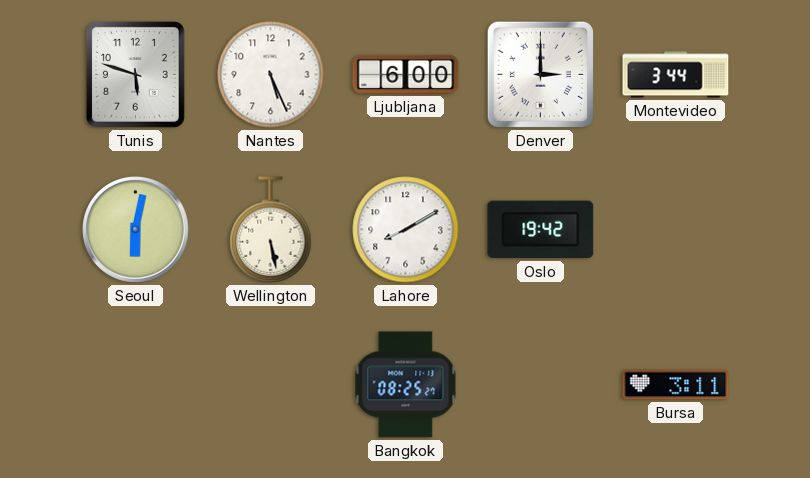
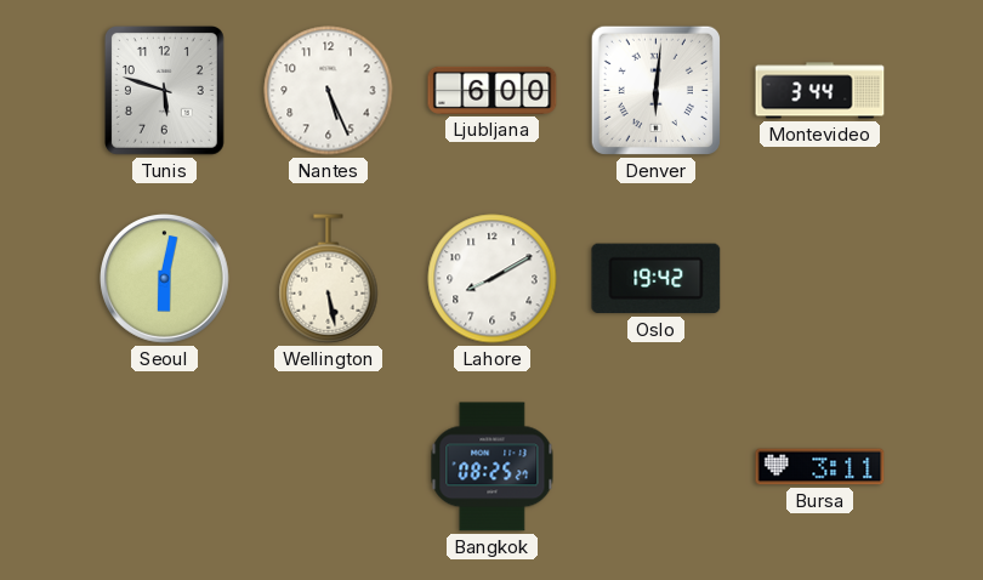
Denver: 3:00 -> 6:01 (655, 90)
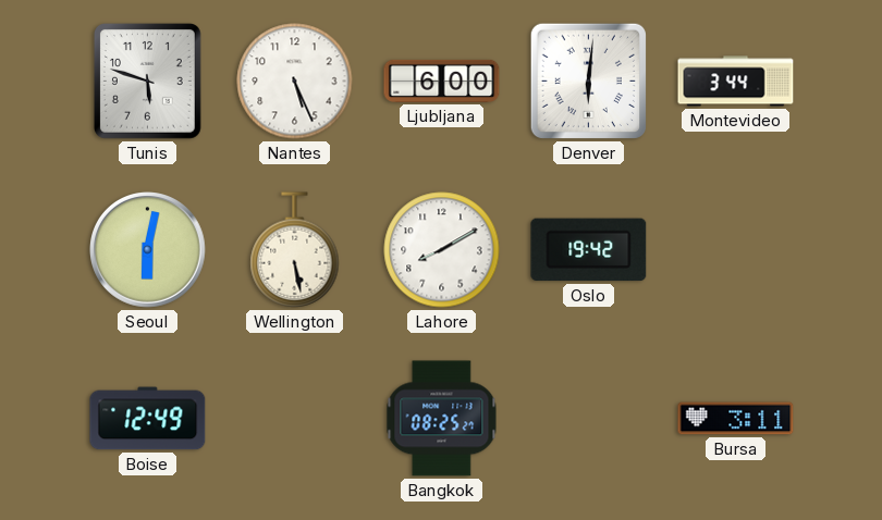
Boise: none -> 12:49 (148, 419)
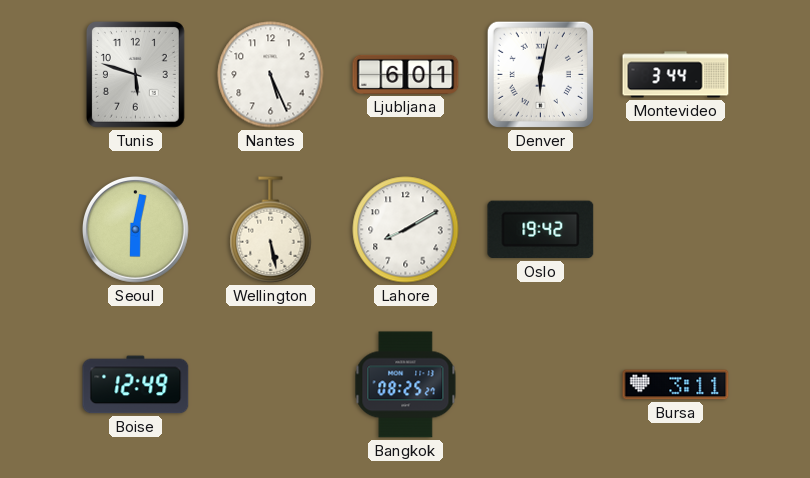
Ljubljana: 6:00 -> 6:01 (406, 74)
Denver: 6:01 -> 6:02 (540, 74)
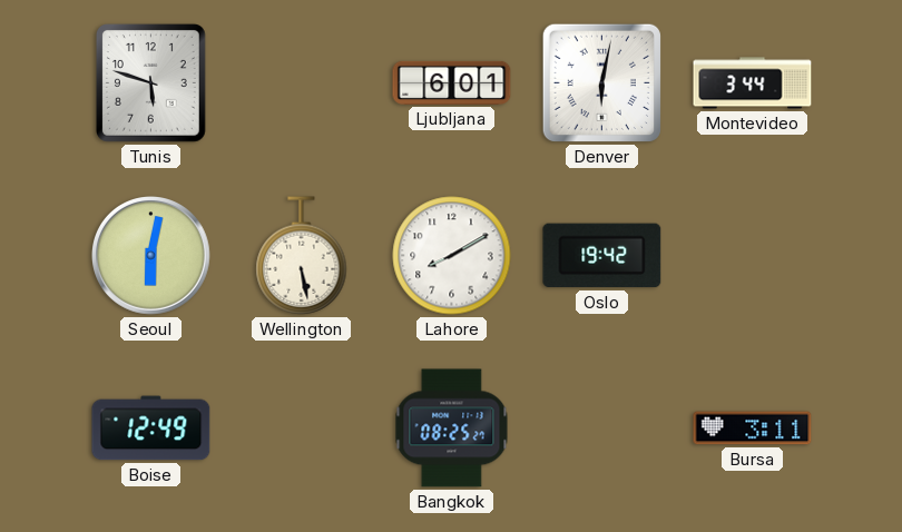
Nantes: 5:26 -> none (271, 75)
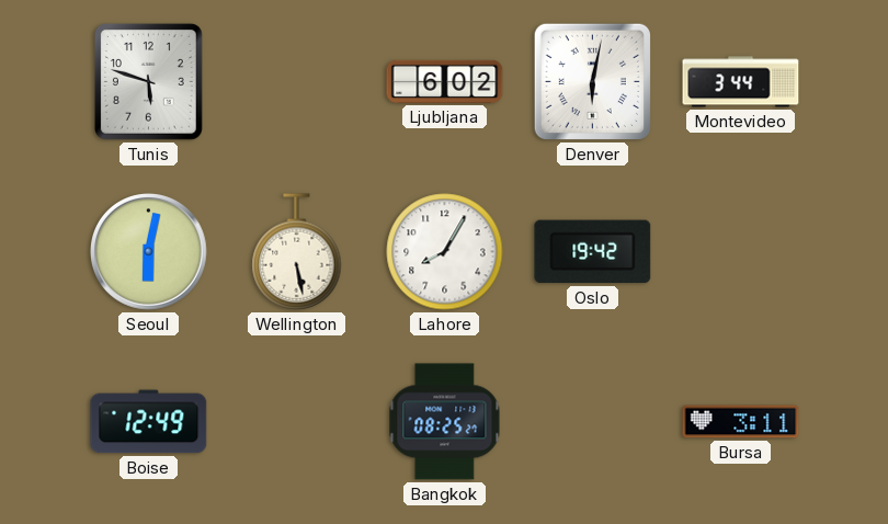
Ljubljana: 6:01 -> 6:02 (445, 81)
Lahore: 8:10 -> 8:05 (445, 252)
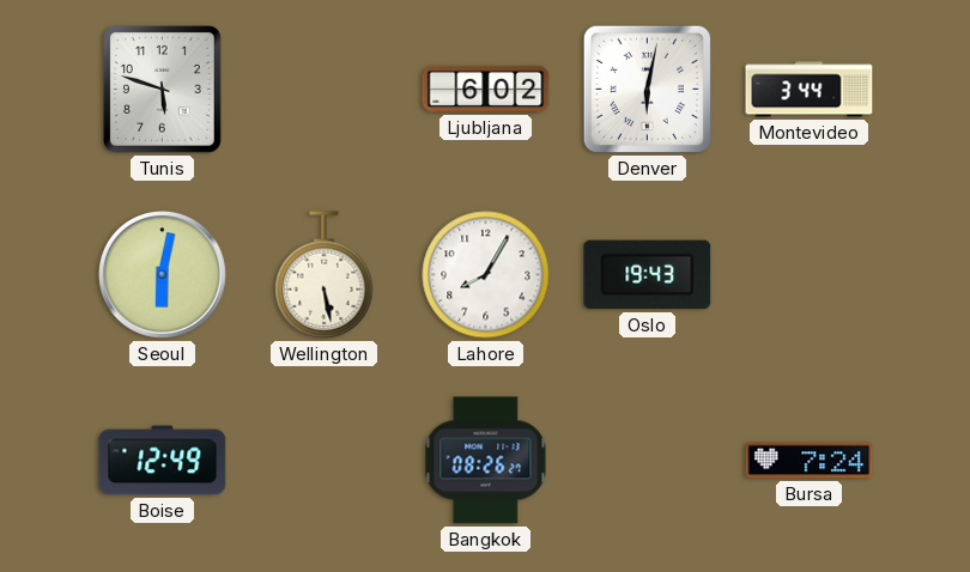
Oslo: 19:42 -> 19:43 (648, 275)
Bangkok: 08:25 -> 08:26 (486, 461)
Bursa: 3:11 -> 7:24 (810, 461)
